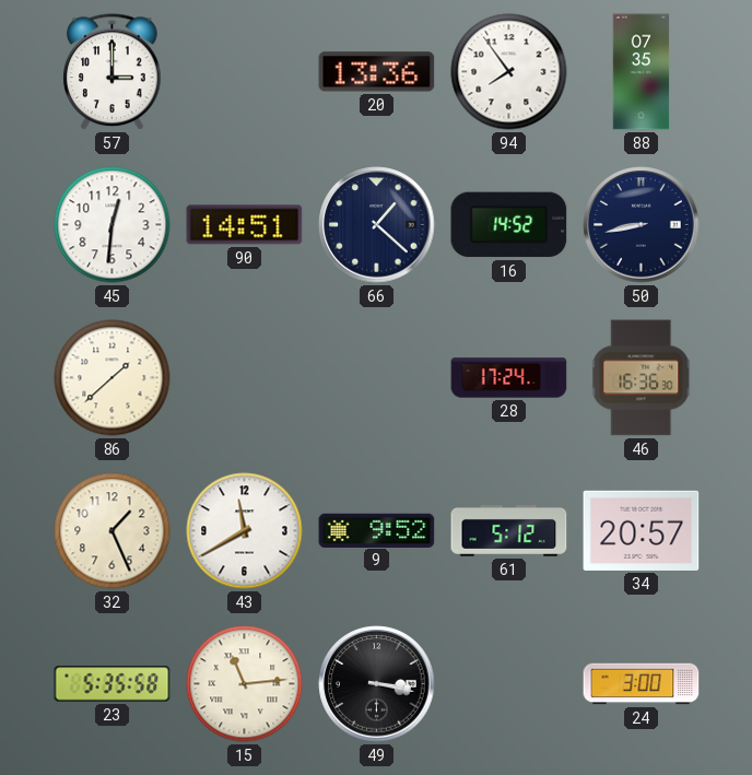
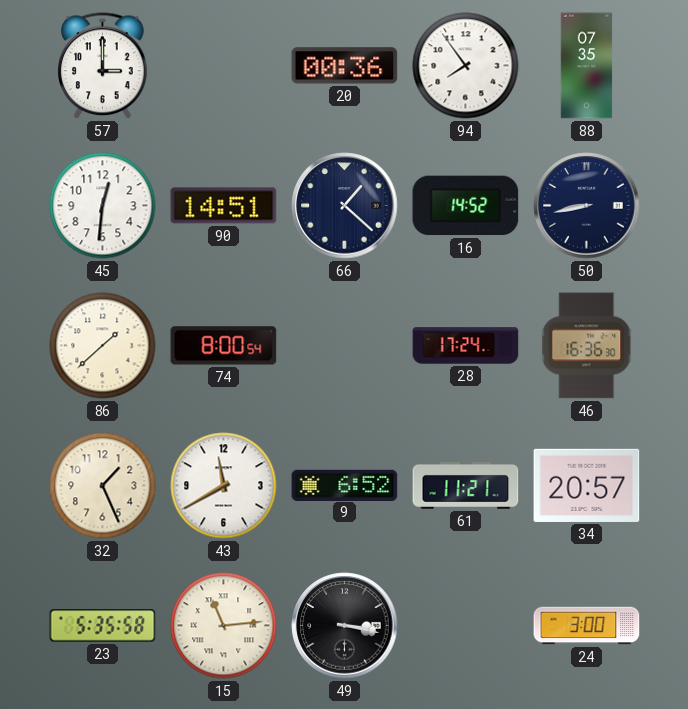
20: 13:36 -> 00:36 (345, 66)
74: none -> 8:00 (224, 346)
9: 9:52 -> 6:52 (345, 485)
61: 5:12 -> 11:21 (466, 486)
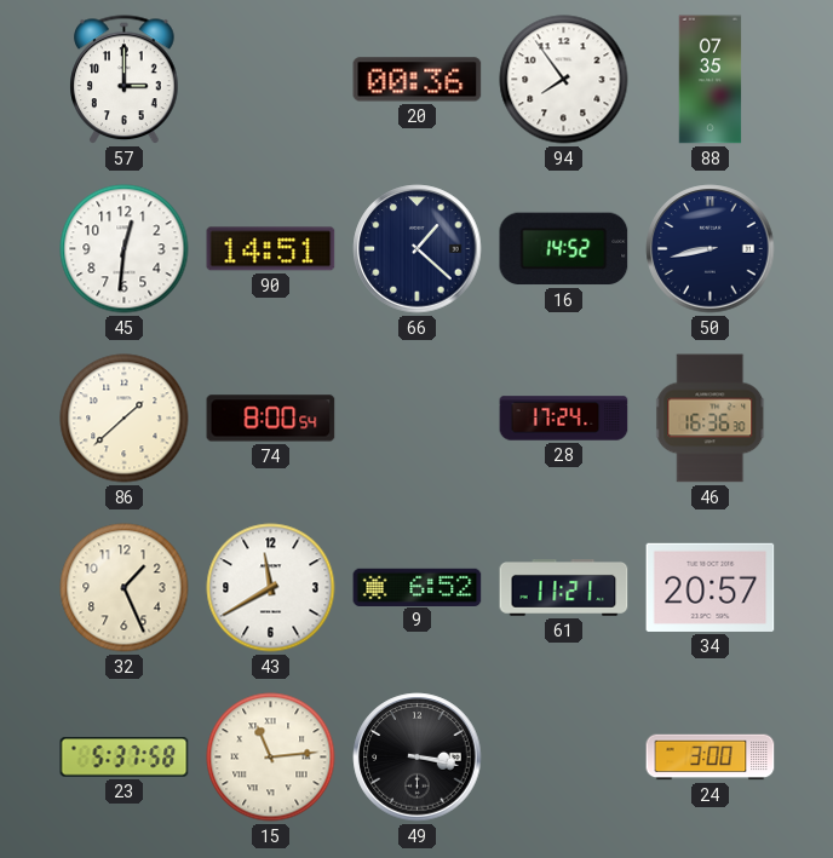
23: 5:35 -> 5:37 (125, 758)
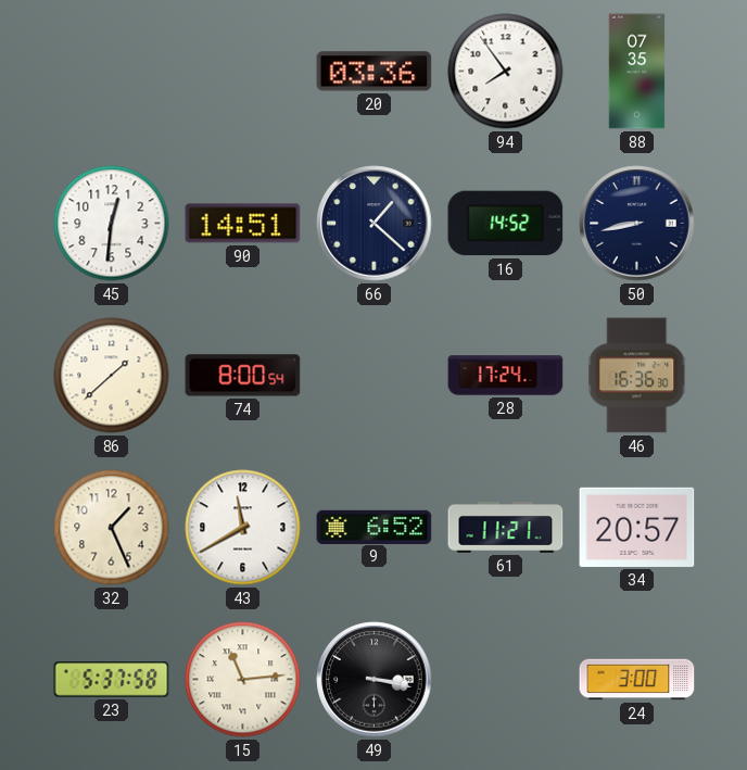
57: 3:00 -> none (125, 80)
20: 00:36 -> 03:36 (375, 72)
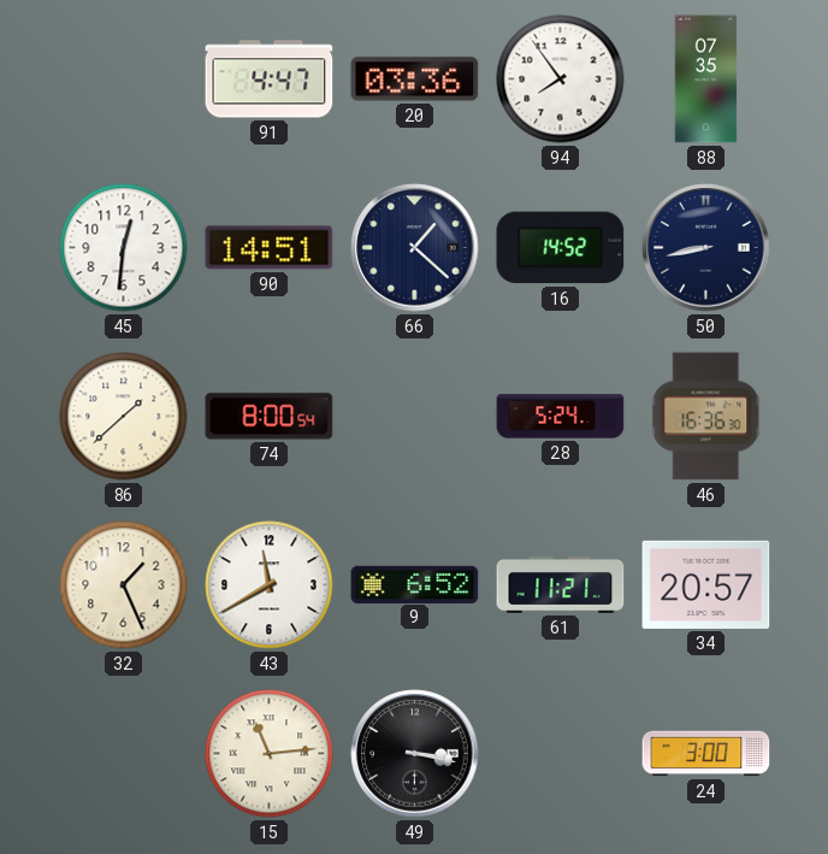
91: none -> 4:47 (270, 79)
28: 17:24 -> 5:24 (561, 417)
23: 5:37 -> none (112, 680)
